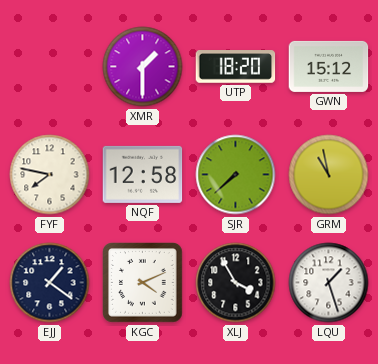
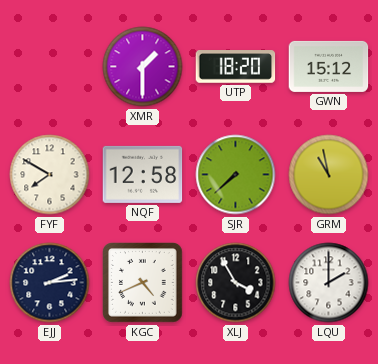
FYF: 7:47 -> 7:50 (50, 175)
EJJ: 1:21 -> 2:14 (50, 283)
KGC: 4:11 -> 4:41 (143, 283)
LQU: 1:27 -> 2:00 (329, 283)
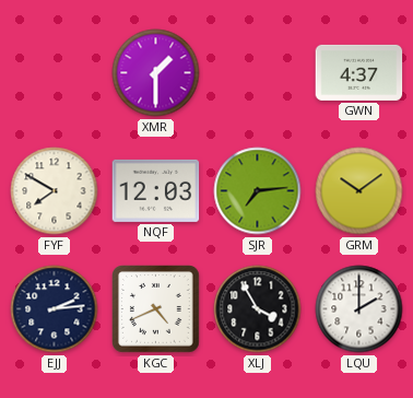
UTP: 18:20 -> none (236, 67)
GWN: 15:12 -> 4:37 (359, 72)
NQF: 12:58 -> 12:03 (156, 190)
SJR: 7:38 -> 7:14 (258, 191)
GRM: 10:58 -> 10:09 (359, 191)
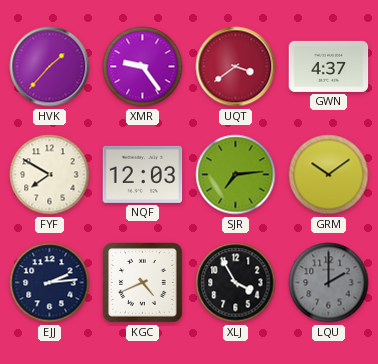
HVK: none -> 1:37 (50, 67)
XMR: 1:30 -> 9:24 (143, 67)
UQT: none -> 3:39 (236, 67)
LQU dial: white -> grey (329, 283)
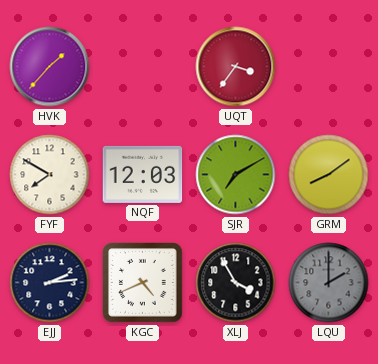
XMR: 9:24 -> none (143, 67)
UQT: 3:39 -> 3:36 (236, 67)
GWN: 4:37 -> none (329, 66)
SJR: 7:14 -> 7:10 (236, 175)
GRM: 10:09 -> 8:09 (329, 175)
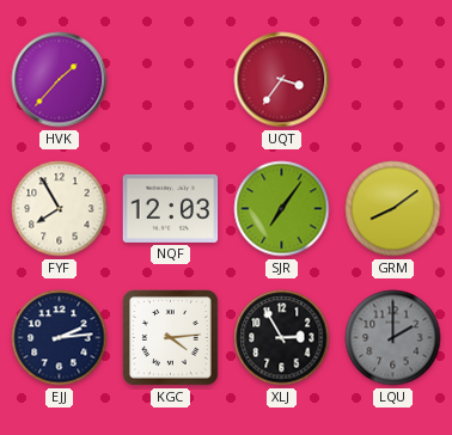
FYF: 7:50 -> 7:55 (60, 209)
SJR: 7:10 -> 7:06 (282, 209)
KGC: 4:41 -> 4:14 (171, 338)
XLJ: 3:55 -> 2:55 (282, 338)
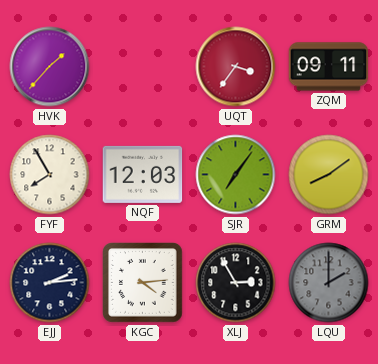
ZQM: none -> 09:11 (329, 67)
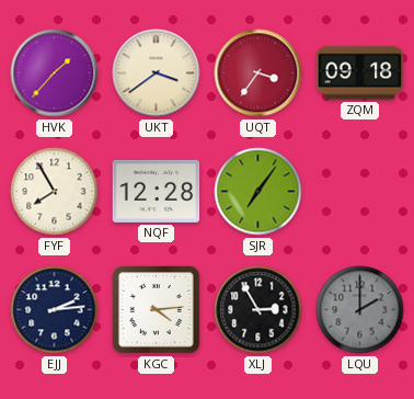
UKT: none -> 3:39 (157, 73)
ZQM: 09:11 -> 09:18 (360, 73)
NQF: 12:03 -> 12:28 (157, 191)
GRM: 8:09 -> none (329, 175)
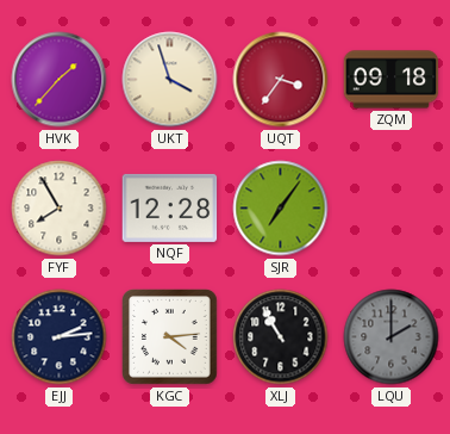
UKT: 3:39 -> 3:57 (170, 80)
XLJ: 2:55 -> 10:55 (281, 337)
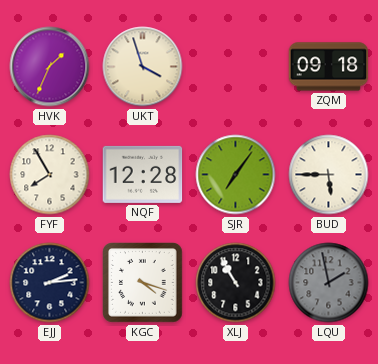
HVK: 1:37 -> 1:34 (50, 67)
UQT: 3:36 -> none (281, 80)
BUD: none -> 5:45 (329, 175)
KGC: 4:14 -> 4:18 (143, 283)
LQU: 2:00 -> 1:58 (329, 283)
